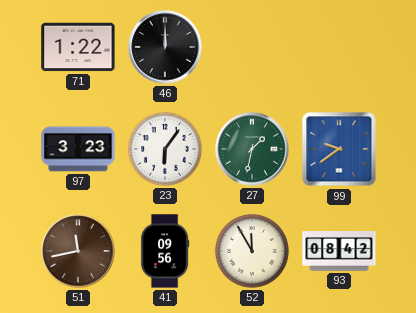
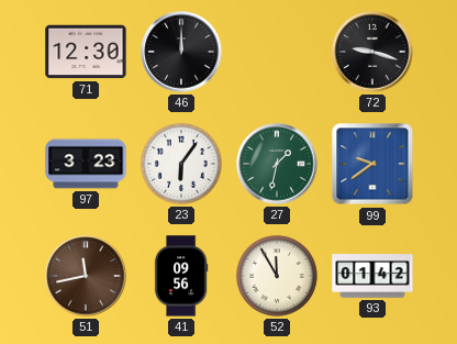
71: 1:22 -> 12:30 (86, 52)
72: none -> 9:18 (372, 52)
93: 08:42 -> 01:42 (372, 276)
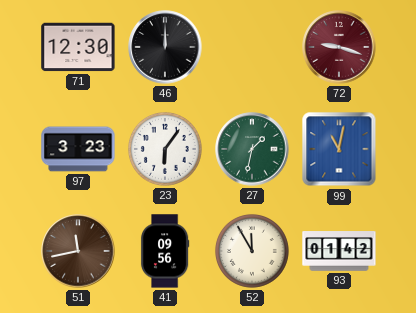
72 dial: black -> burgundy (339, 47)
99: 9:39 -> 11:02 (339, 149)
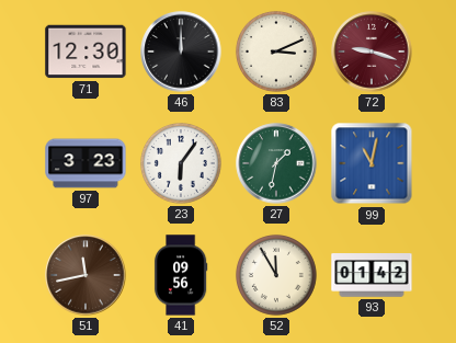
83: none -> 3:11 (276, 52)
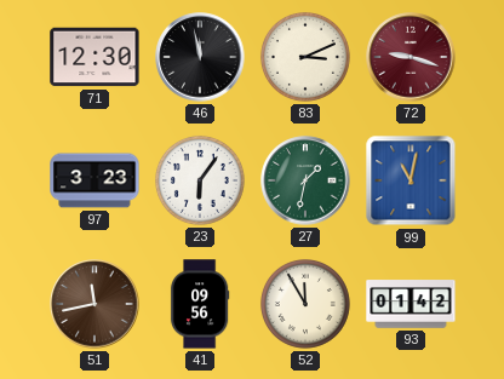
46: 12:00 -> 11:58 (200, 57)
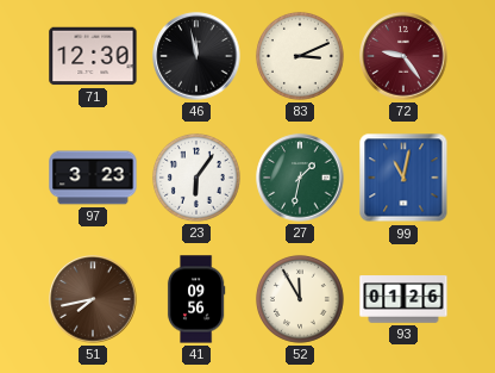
72: 9:18 -> 9:24 (403, 56)
51: 11:43 -> 7:43 (93, 299)
93: 01:42 -> 01:26 (403, 299)
